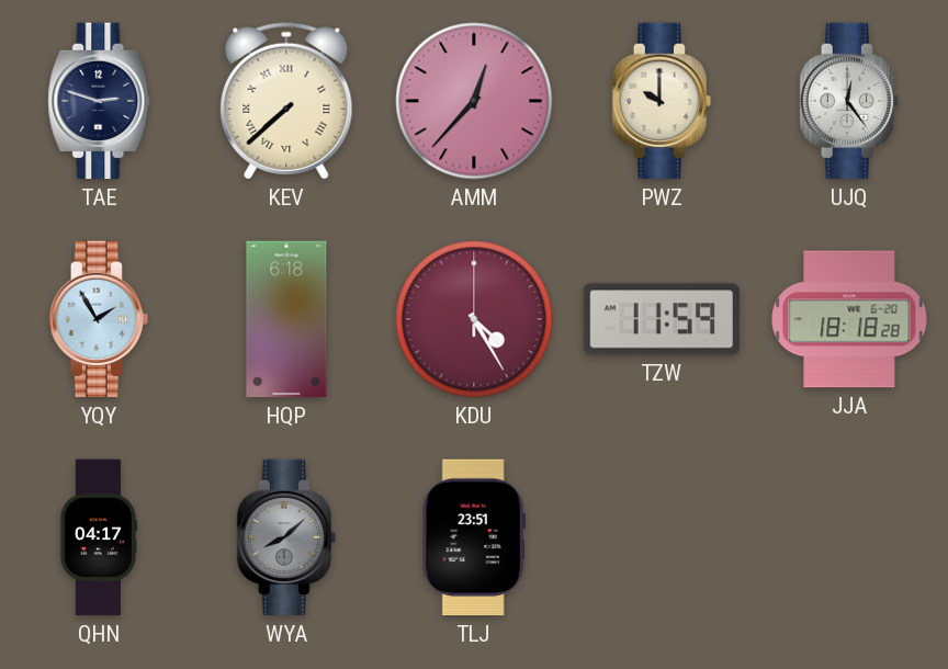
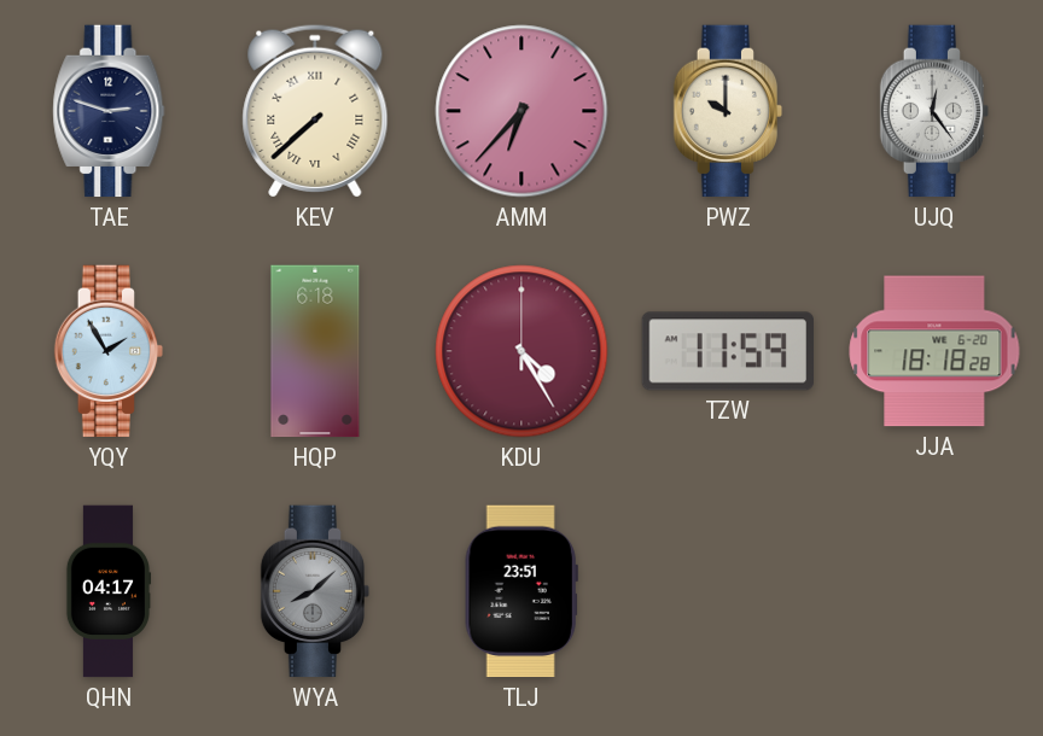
AMM: 12:37 -> 6:37 (521, 111)
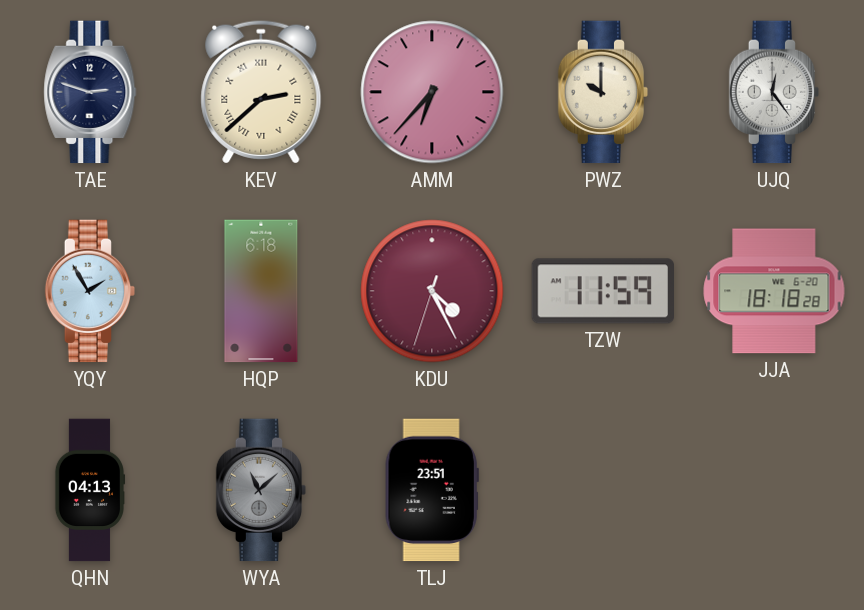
KEV: 7:38 -> 2:38 (261, 92)
KDU: 4:25:00 -> 4:25:33 (432, 291)
QHN: 04:17 -> 04:13 (90, 490)
WYA: 8:08 -> 11:08 (261, 490)
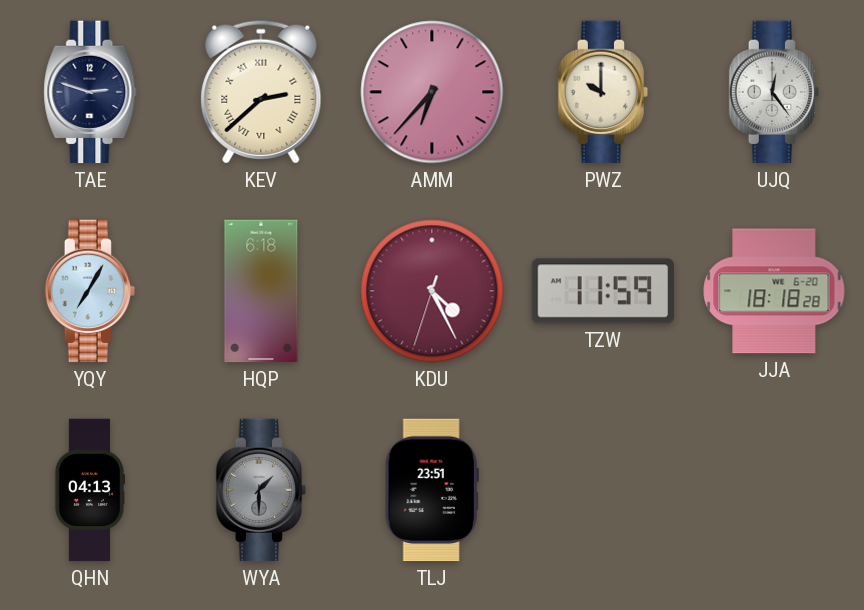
YQY: 1:55 -> 7:05 (90, 291)
WYA: 11:08 -> 1:30 (261, 490)
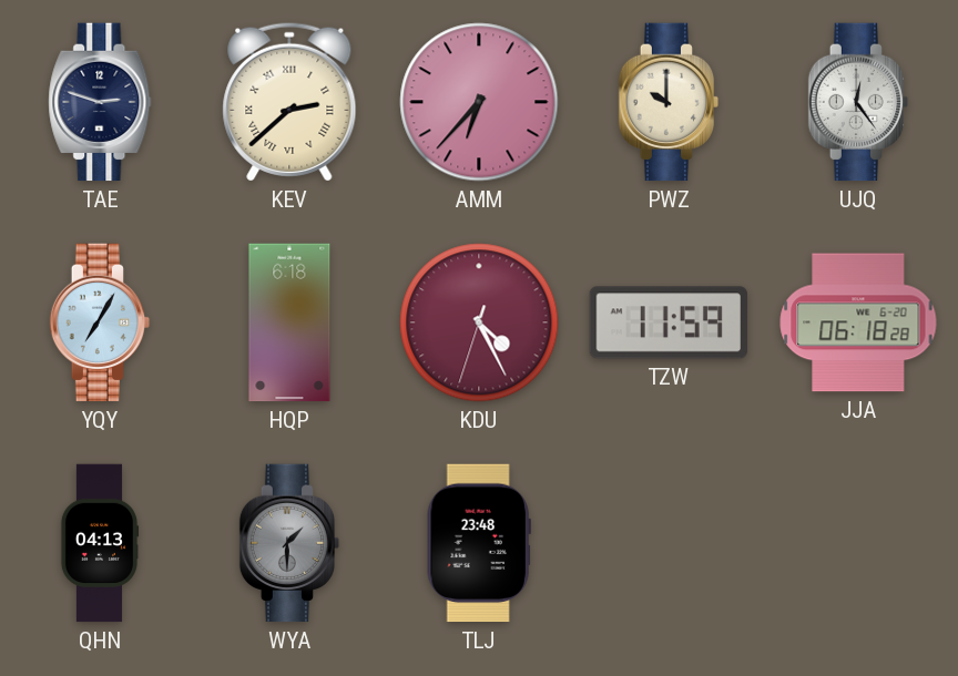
JJA: 18:18 -> 06:18 (858, 322)
TLJ: 23:51 -> 23:48 (479, 543)
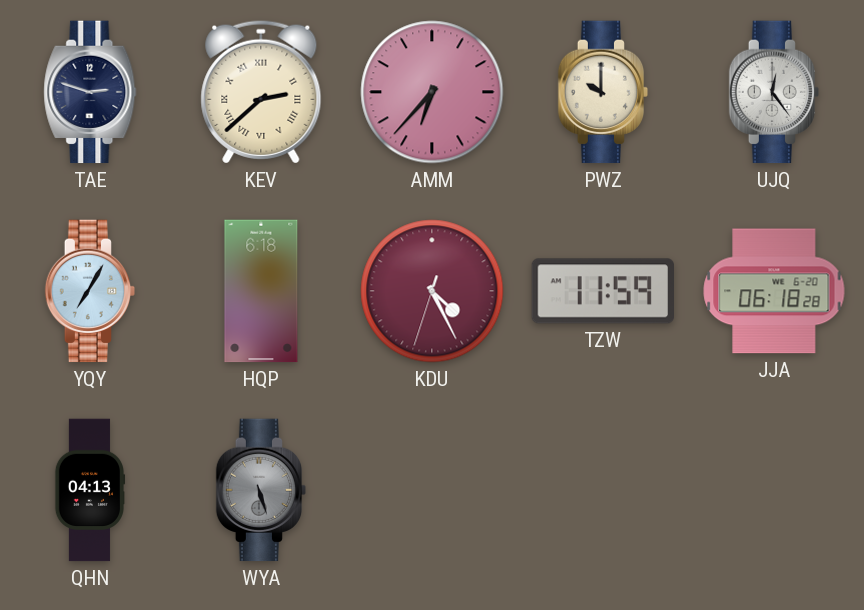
WYA: 1:30 -> 5:27 (261, 490)
TLJ: 23:48 -> none (479, 543)
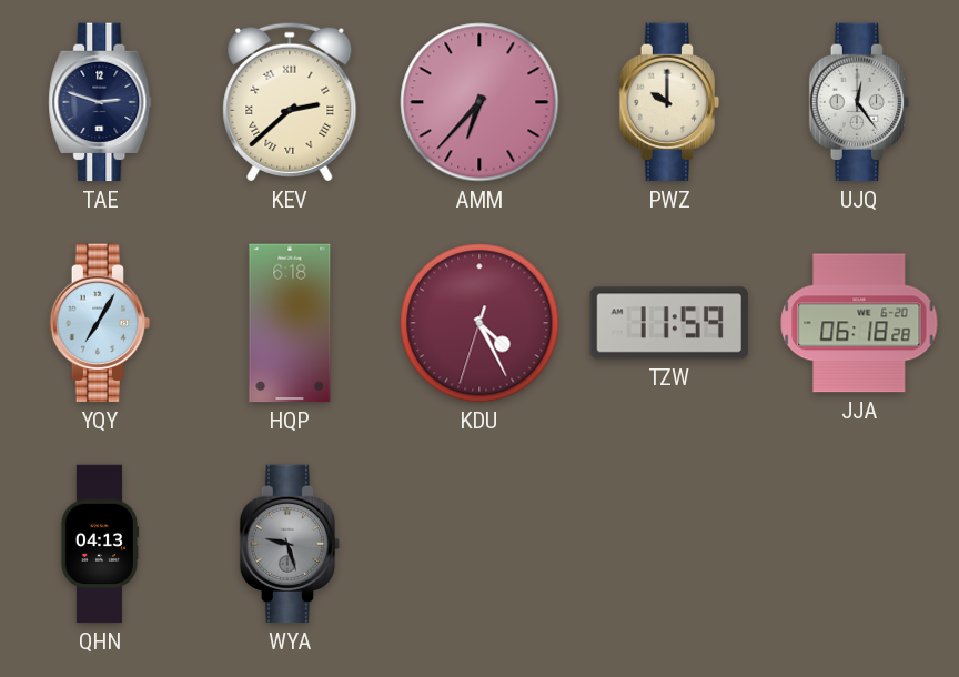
WYA: 5:27 -> 9:27 (290, 544)
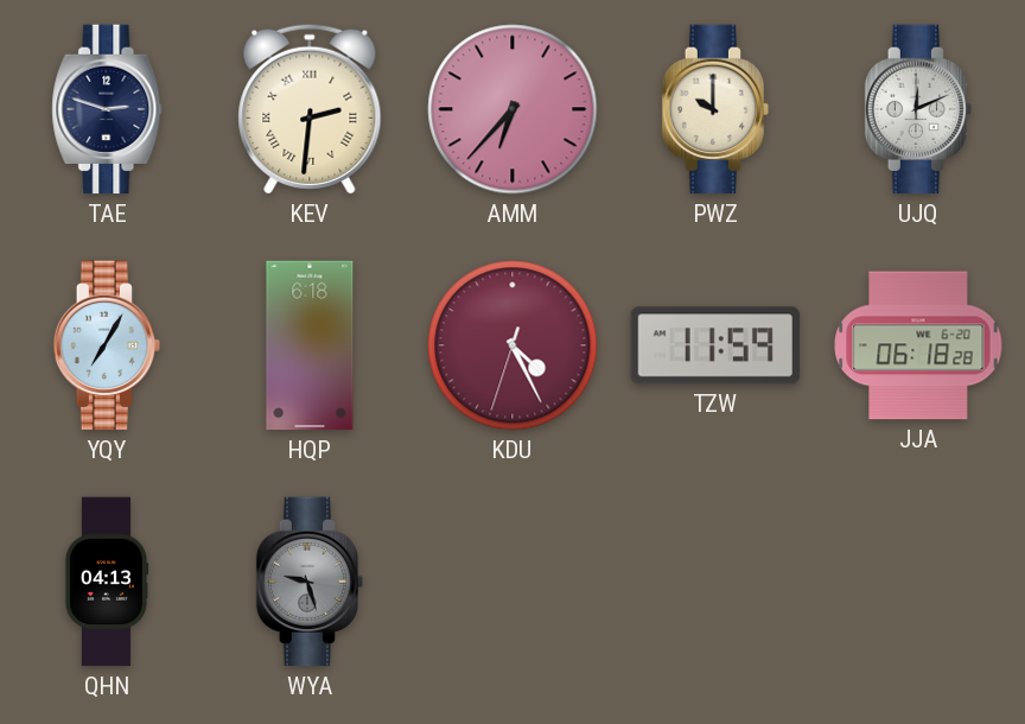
KEV: 2:38 -> 2:31 (310, 109)
UJQ: 12:24 -> 12:11 (918, 109)
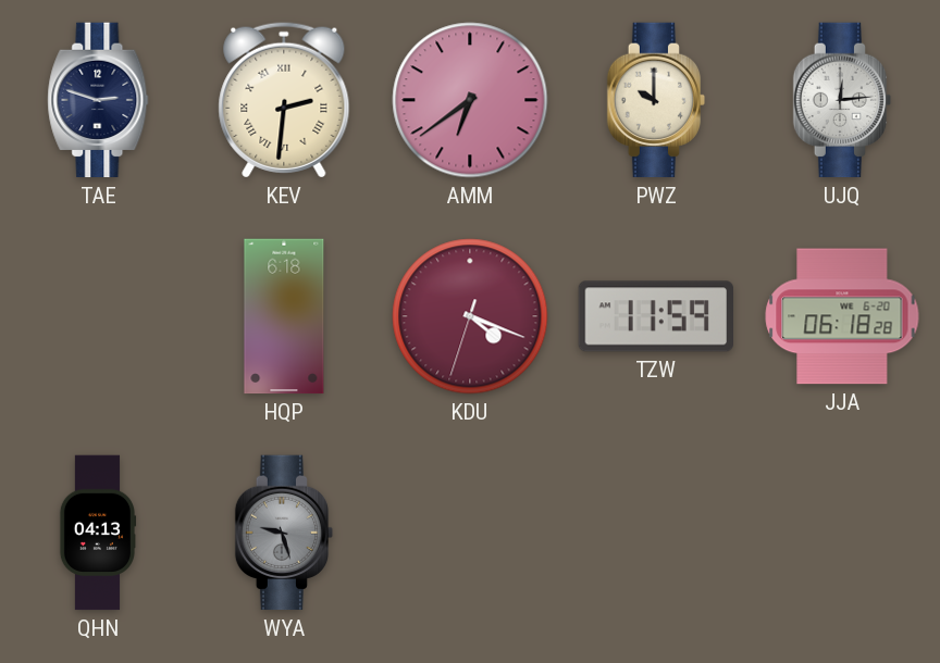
AMM: 6:37 -> 6:39 (470, 100)
UJQ: 12:11 -> 12:14 (842, 100)
YQY: 7:05 -> none (107, 345)
KDU: 4:25 -> 4:18 (470, 316)
